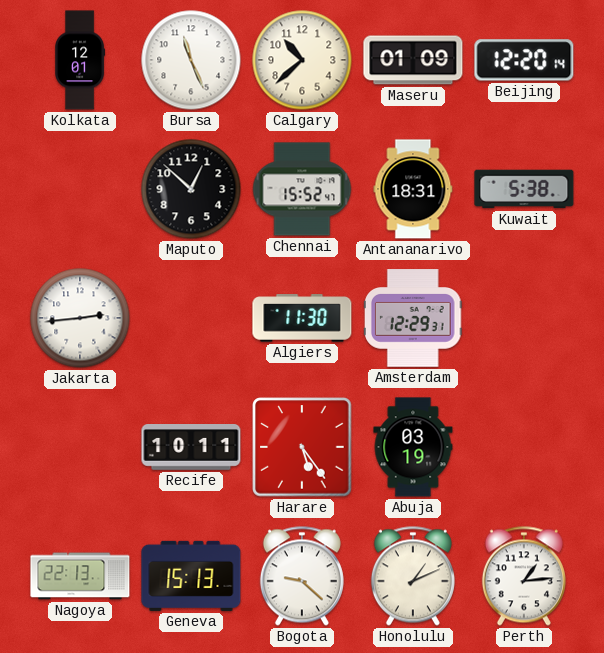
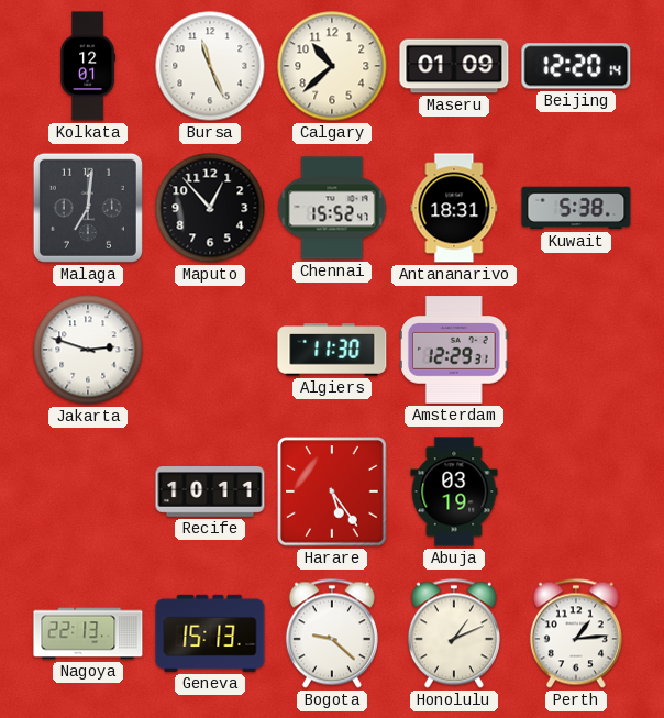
Malaga: none -> 7:01 (88, 208)
Maputo: 12:52 -> 12:53 (210, 208)
Jakarta: 2:44 -> 2:48 (88, 350)
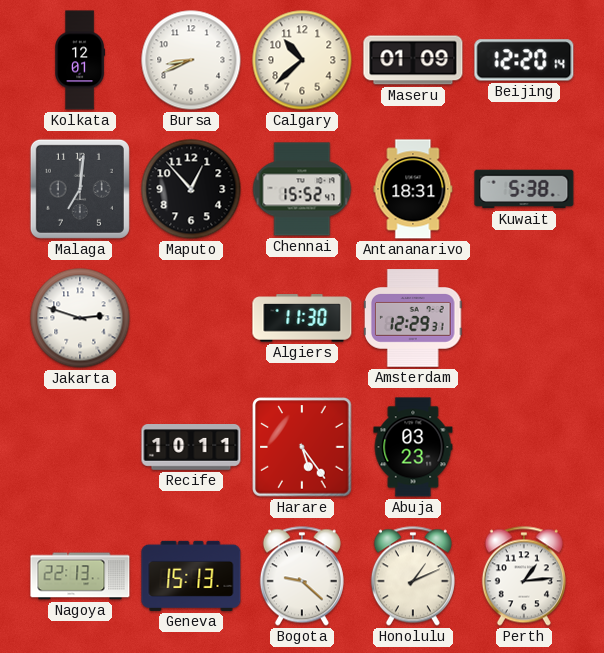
Bursa: 11:26 -> 8:41 (191, 60)
Abuja: 03:19 -> 03:23 (413, 447)
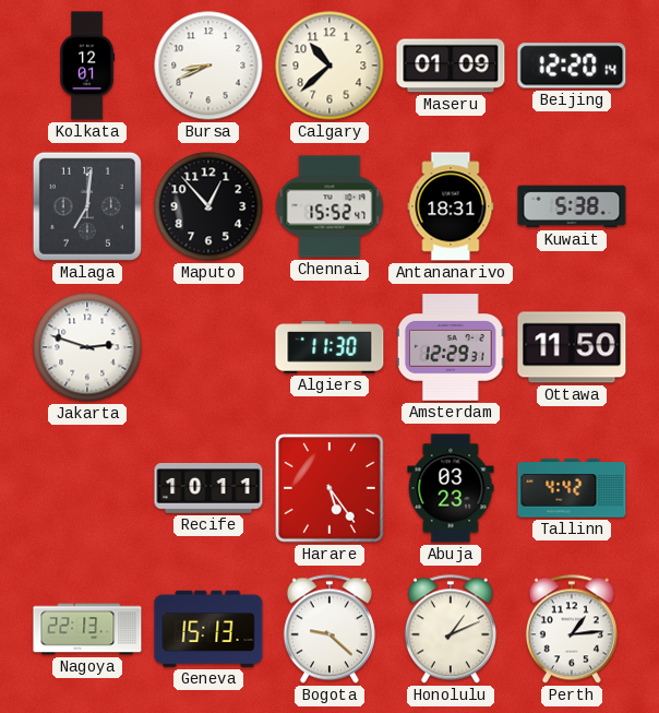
Ottawa: none -> 11:50 (572, 347)
Tallinn: none -> 4:42 (572, 488)
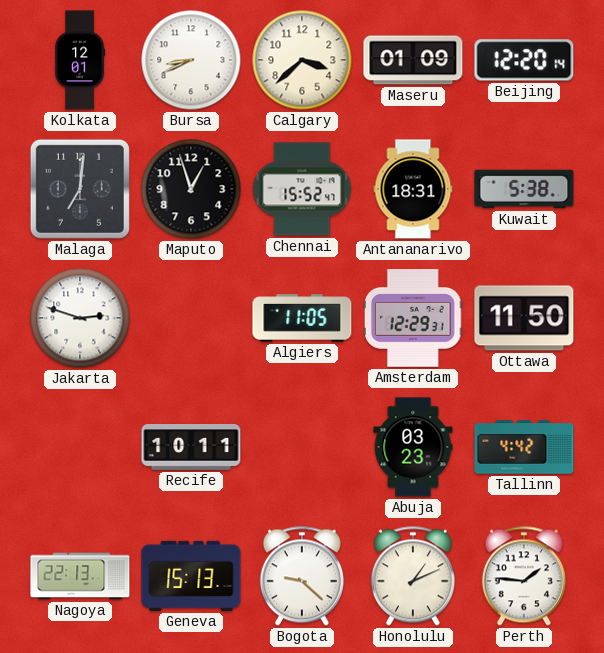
Calgary: 10:38 -> 3:38 (302, 60)
Maputo: 12:53 -> 12:57 (191, 189)
Algiers: 11:30 -> 11:05 (302, 318)
Harare: 5:24 -> none (329, 488)
Perth: 1:14 -> 1:46 (524, 576)
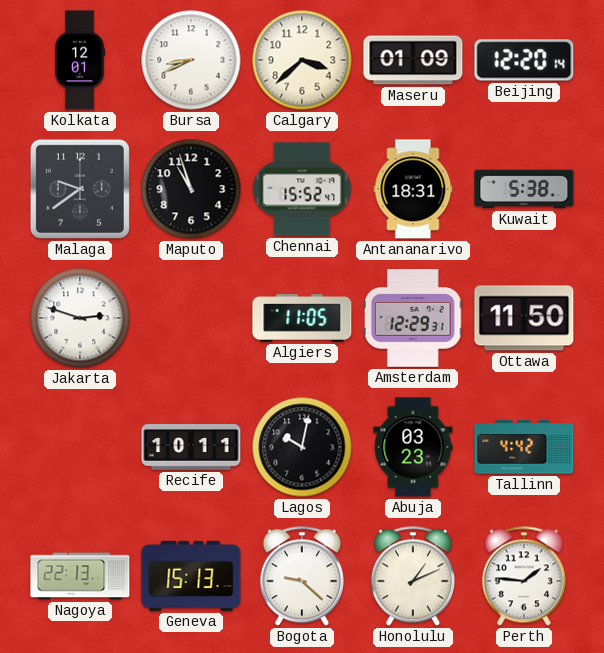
Malaga: 7:01 -> 9:39 (80, 189)
Maputo: 12:57 -> 10:57 (191, 189)
Lagos: none -> 10:02 (302, 447)
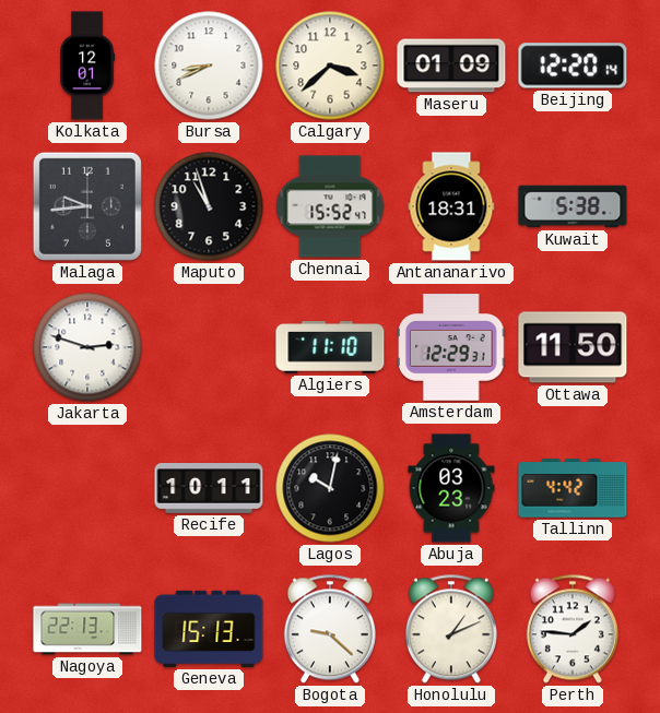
Malaga: 9:39 -> 9:44 (87, 206)
Algiers: 11:05 -> 11:10 (330, 347)
